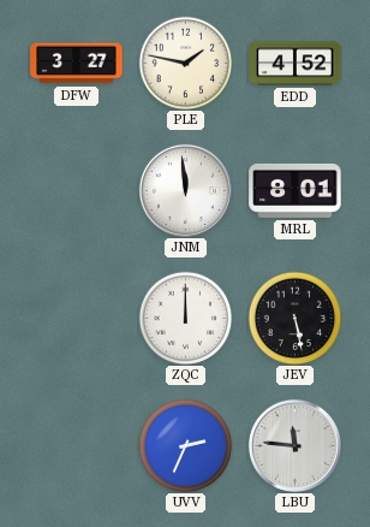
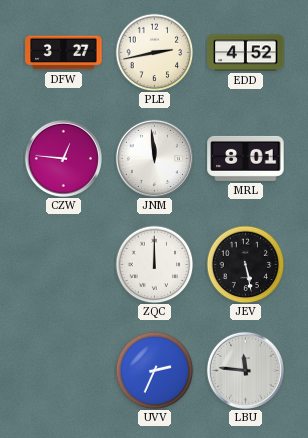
PLE: 1:47 -> 2:43 (154, 52)
CZW: none -> 12:46 (63, 158)
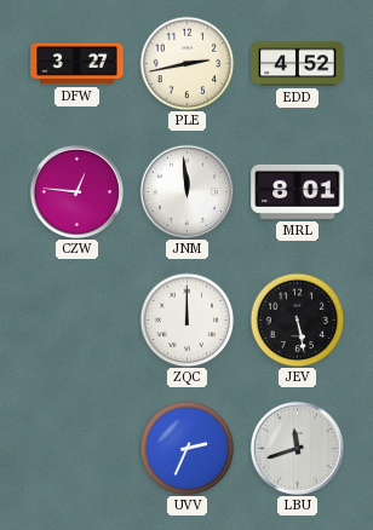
LBU: 11:46 -> 11:42 (297, 448)
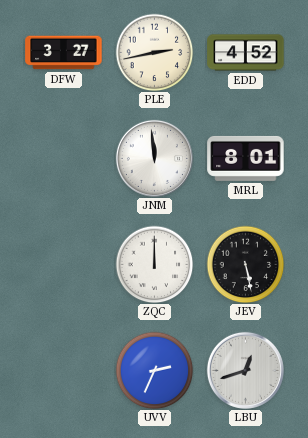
CZW: 12:46 -> none (76, 191)
LBU: 11:42 -> 12:42 (245, 370)
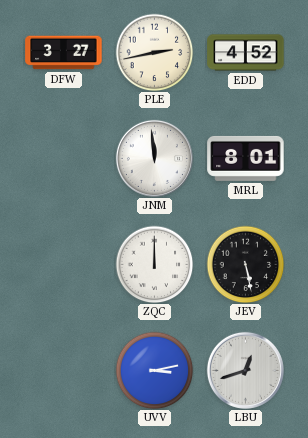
UVV: 2:34 -> 3:13 (154, 370)
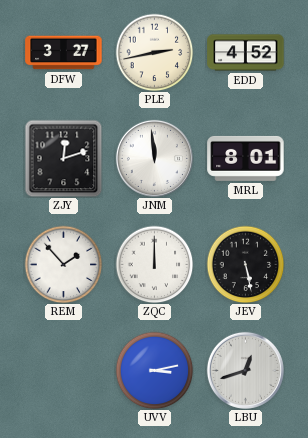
ZJY: none -> 12:12 (63, 158)
REM: none -> 1:53 (63, 264)
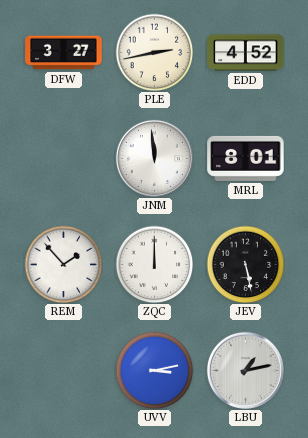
ZJY: 12:12 -> none (63, 158)
LBU: 12:42 -> 1:13 (245, 370)
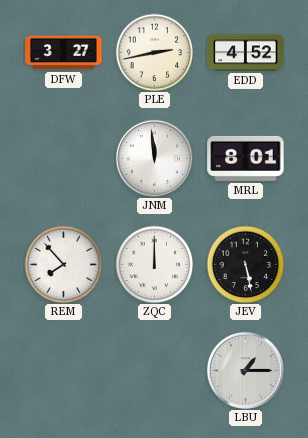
REM: 1:53 -> 7:53 (63, 264)
UVV: 3:13 -> none (154, 370)
LBU: 1:13 -> 1:15 (245, 370)
